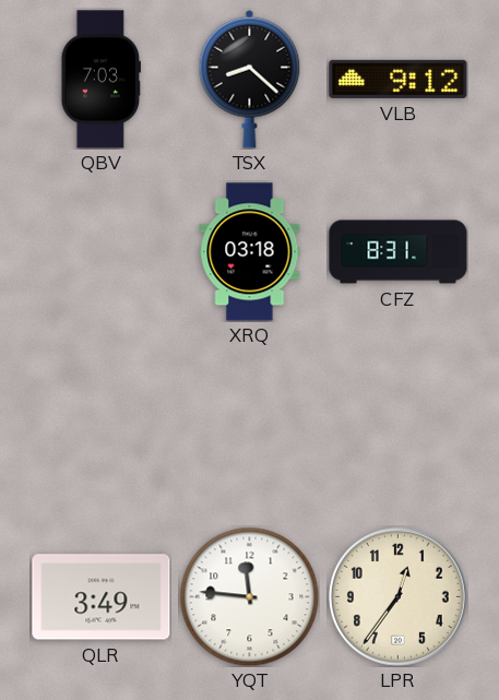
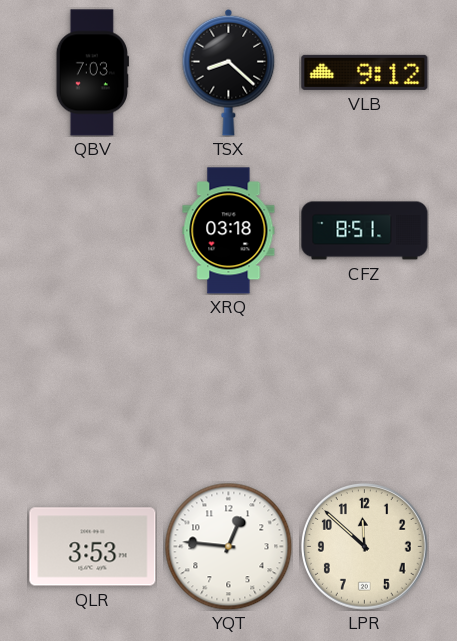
CFZ: 8:31 -> 8:51 (365, 231)
QLR: 3:49 -> 3:53 (93, 547)
YQT: 11:46 -> 12:46 (228, 546)
LPR: 12:36 -> 11:52 (364, 546)
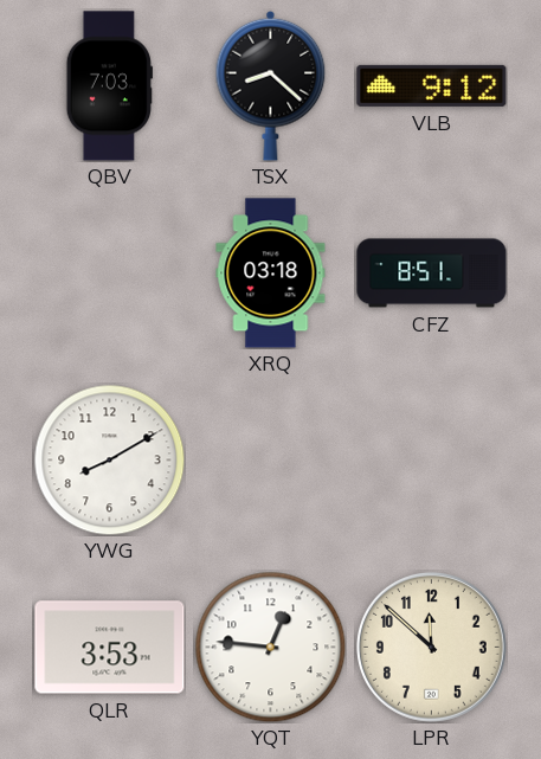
YWG: none -> 8:10 (109, 459)
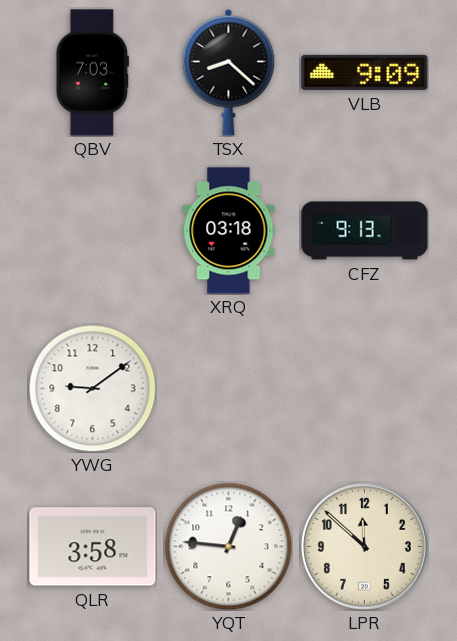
VLB: 9:12 -> 9:09 (365, 72)
CFZ: 8:51 -> 9:13 (365, 231)
YWG: 8:10 -> 9:09 (92, 388)
QLR: 3:53 -> 3:58 (93, 547)
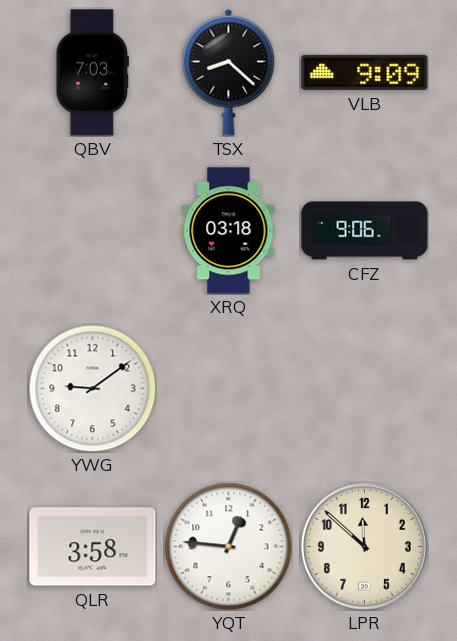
CFZ: 9:13 -> 9:06 (365, 231)
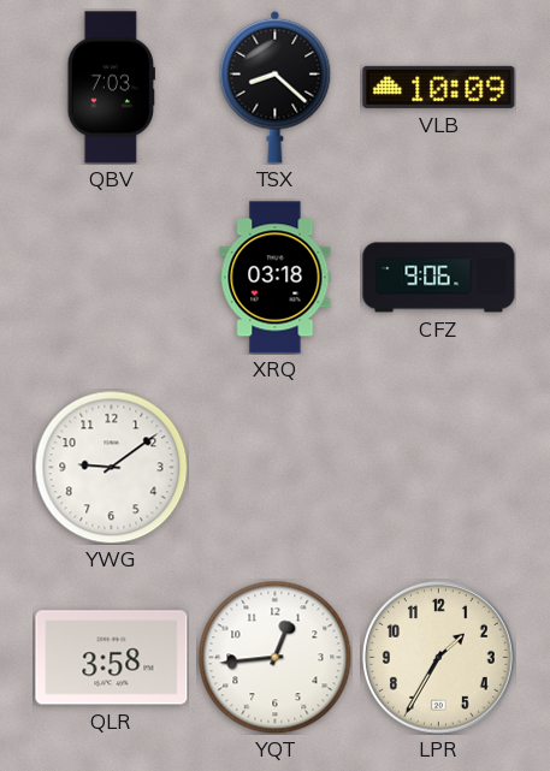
VLB: 9:09 -> 10:09 (439, 87)
YQT: 12:46 -> 12:44 (274, 657)
LPR: 11:52 -> 1:35 (438, 657)
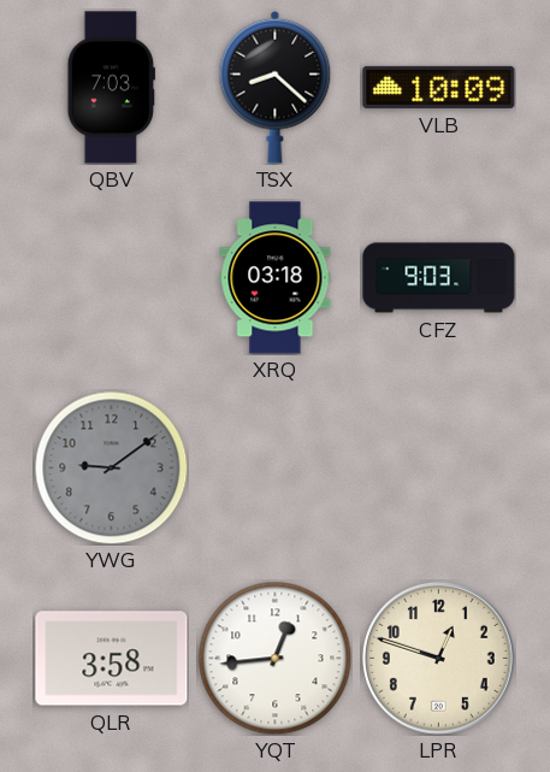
CFZ: 9:06 -> 9:03 (439, 278)
YWG dial: white -> grey (111, 467)
LPR: 1:35 -> 12:48 (438, 658)
